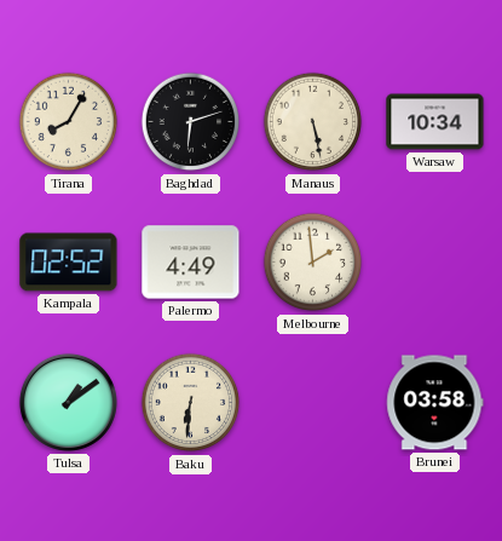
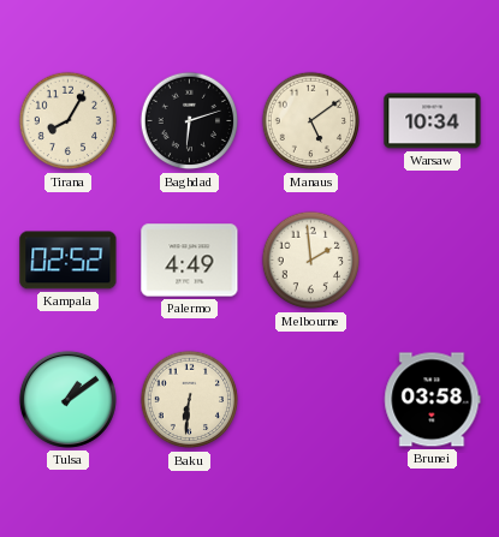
Manaus: 5:28 -> 5:09 (311, 121)
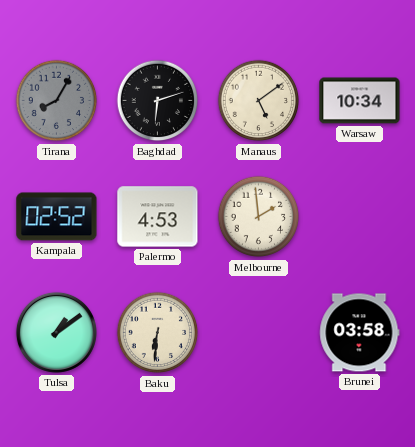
Tirana dial: cream -> grey (57, 101)
Palermo: 4:49 -> 4:53 (158, 217)
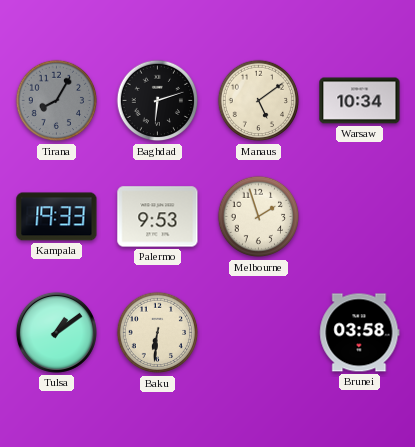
Kampala: 02:52 -> 19:33 (57, 217)
Palermo: 4:53 -> 9:53 (158, 217)
Melbourne: 1:59 -> 1:57 (259, 217)
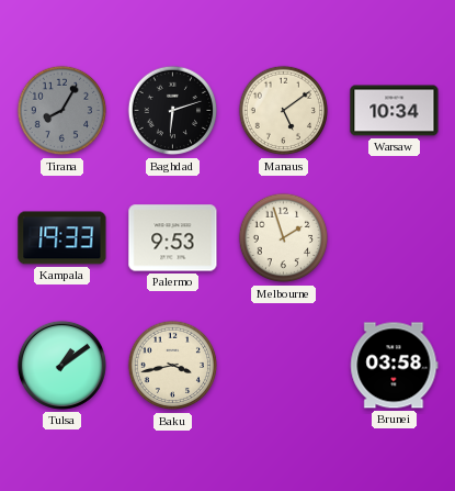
Baku: 6:31 -> 3:43 (173, 366)
